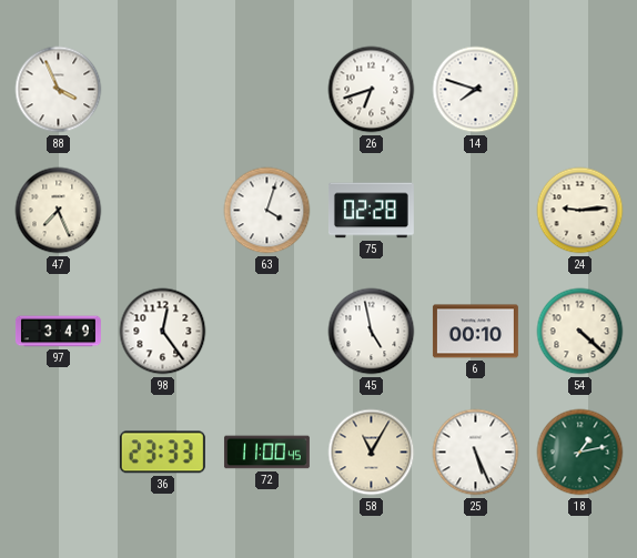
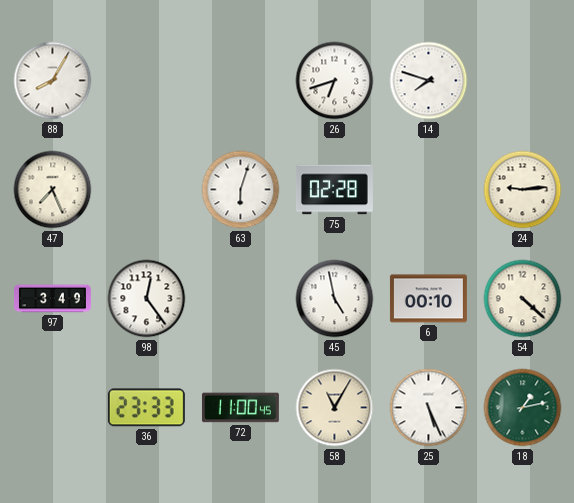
88: 3:56 -> 8:05 (53, 81)
63: 4:03 -> 6:03 (241, 190)
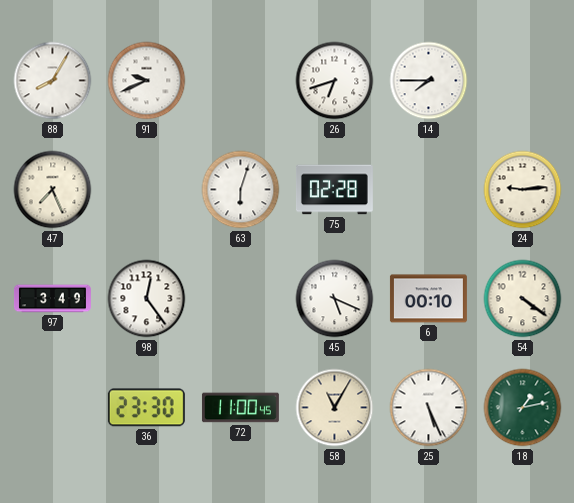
91: none -> 9:41 (147, 81)
14: 7:48 -> 7:45 (429, 81)
45: 4:58 -> 5:19 (335, 299)
54: 4:22 -> 4:21 (523, 299)
36: 23:33 -> 23:30 (146, 408)
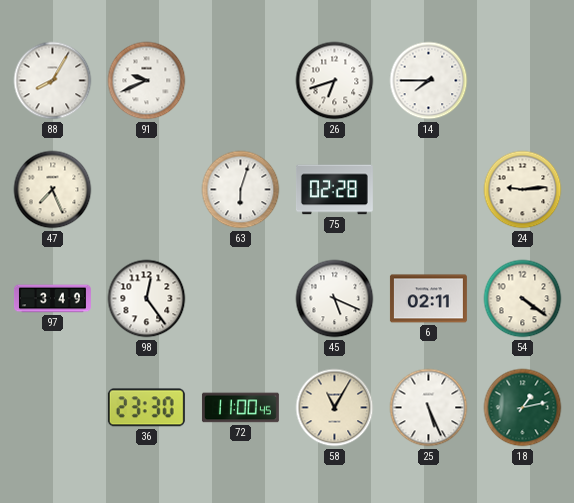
6: 00:10 -> 02:11 (428, 299)
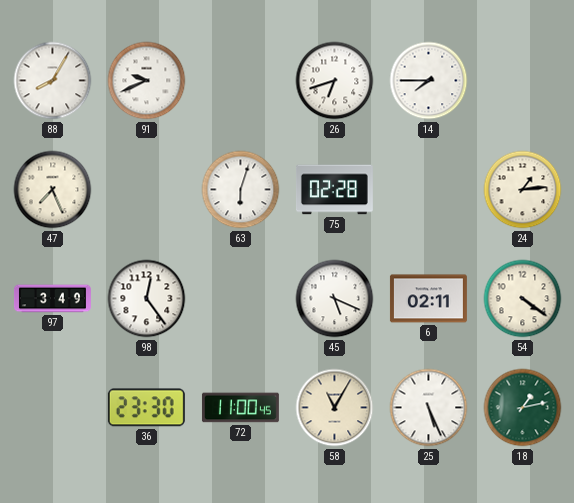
24: 9:14 -> 1:14 (523, 190)
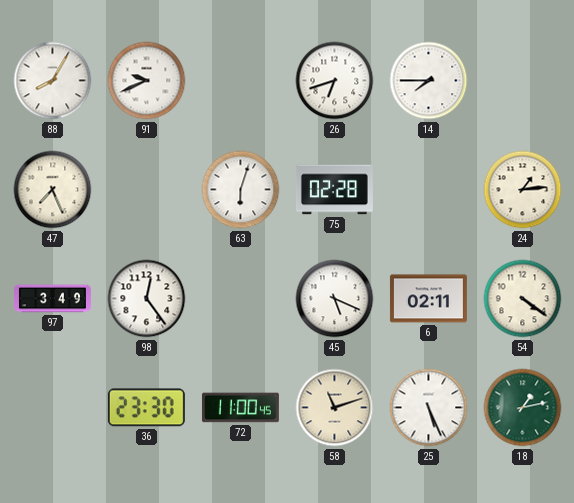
58: 11:05 -> 11:12 (335, 408)
